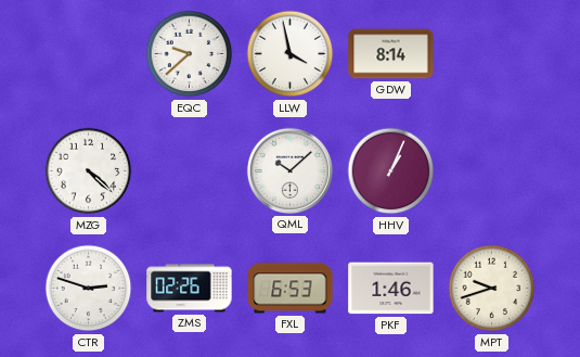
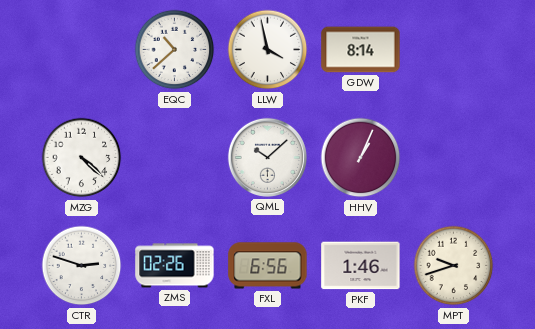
EQC: 9:38 -> 10:38 (175, 50)
FXL: 6:53 -> 6:56 (268, 266)
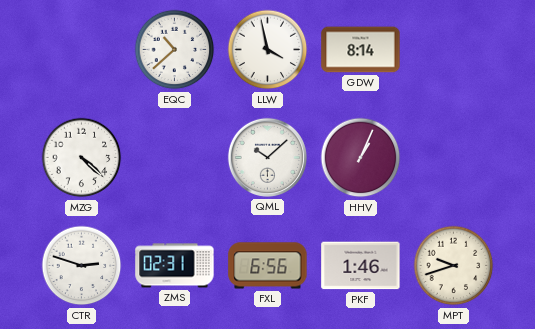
ZMS: 02:26 -> 02:31 (175, 266)
